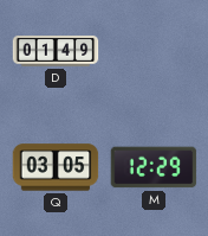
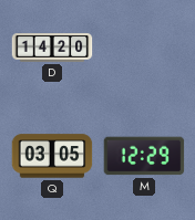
D: 01:49 -> 14:20 (52, 49)
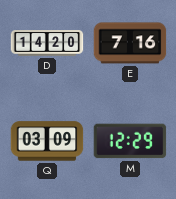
E: none -> 7:16 (130, 43)
Q: 03:05 -> 03:09 (47, 141)
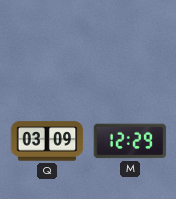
D: 14:20 -> none (47, 44)
E: 7:16 -> none (130, 43)
